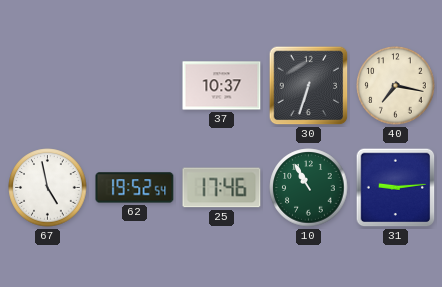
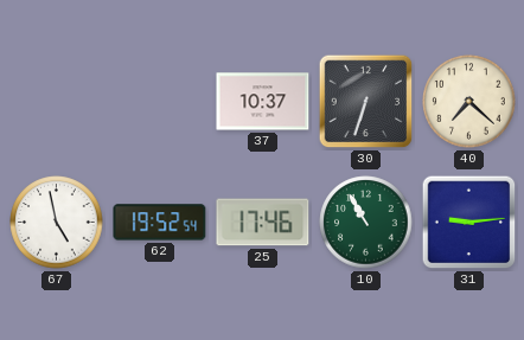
40: 7:17 -> 7:22 (469, 102)
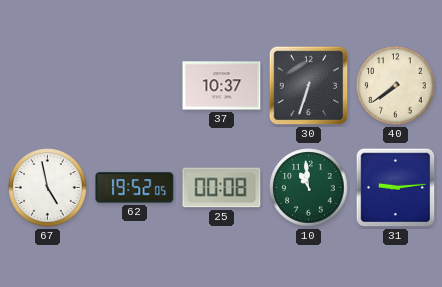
40: 7:22 -> 7:39 (396, 86)
62: 19:52:54 -> 19:52:05 (135, 188)
25: 17:46 -> 00:08 (222, 188)
10: 10:55 -> 10:59 (309, 188)
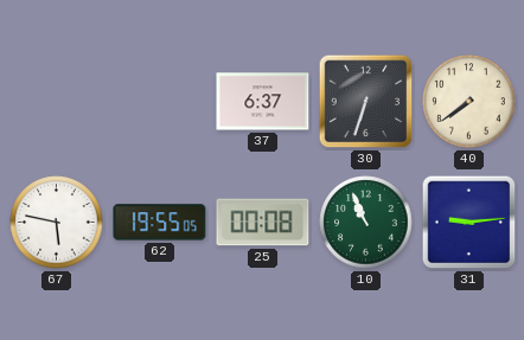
37: 10:37 -> 6:37 (263, 102)
67: 4:58 -> 5:47 (57, 223)
62: 19:52 -> 19:55 (160, 223)
10: 10:59 -> 10:56 (366, 223)
